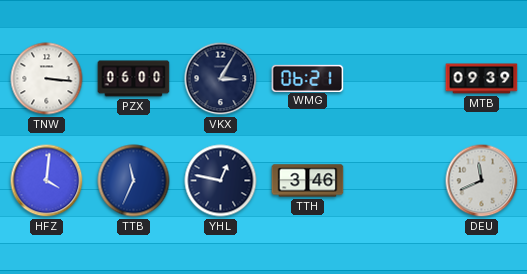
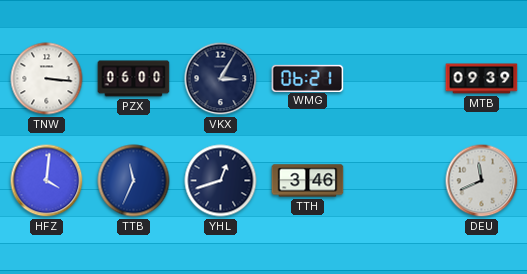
YHL: 12:47 -> 12:42 (221, 181)
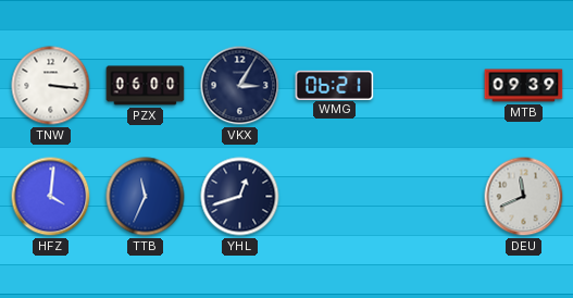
TTH: 3:46 -> none (308, 181)
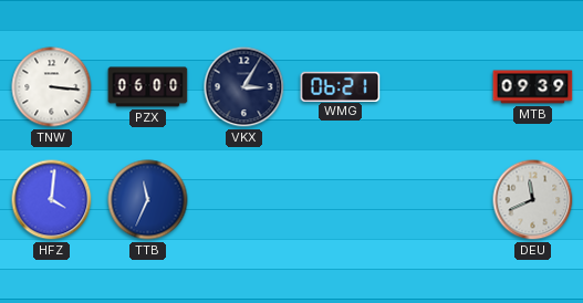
YHL: 12:42 -> none (240, 197)
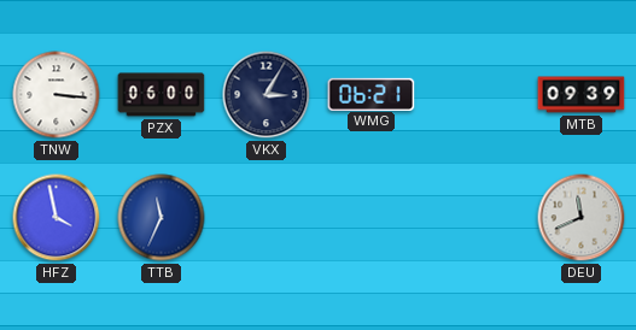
HFZ: 4:01 -> 3:58 (57, 218)
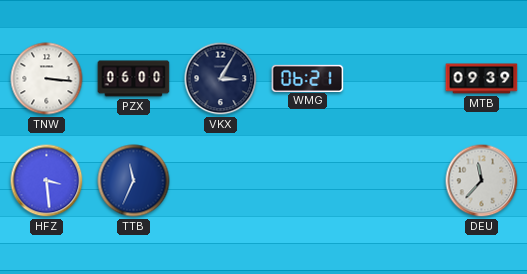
HFZ: 3:58 -> 3:29 (47, 181)
DEU: 11:41 -> 11:37 (482, 181)
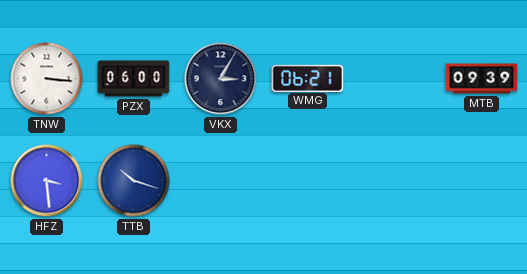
TTB: 11:34 -> 10:18 (134, 181)
DEU: 11:37 -> none (482, 181)
